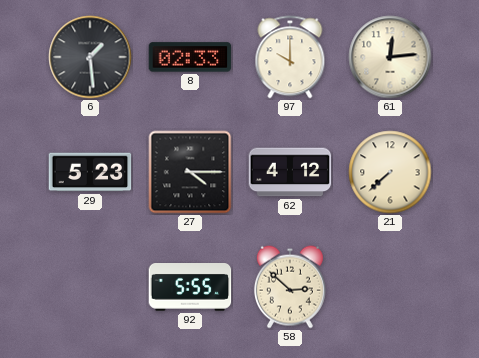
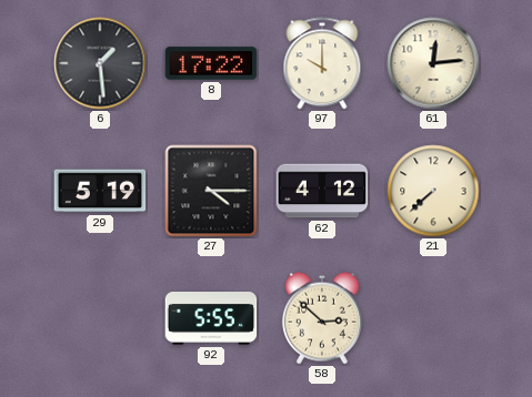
8: 02:33 -> 17:22 (211, 63)
29: 5:23 -> 5:19 (100, 191)
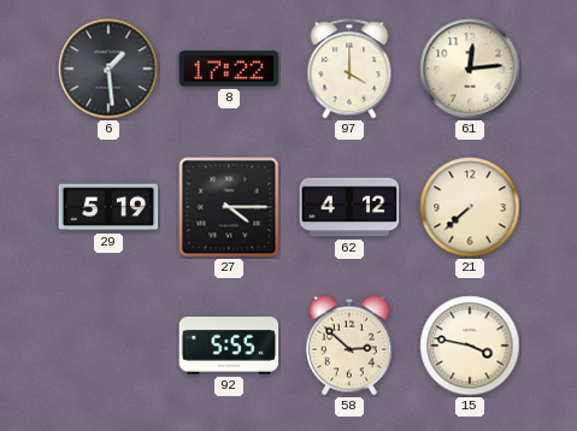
97: 10:00 -> 4:00 (349, 69)
15: none -> 3:47 (470, 346)
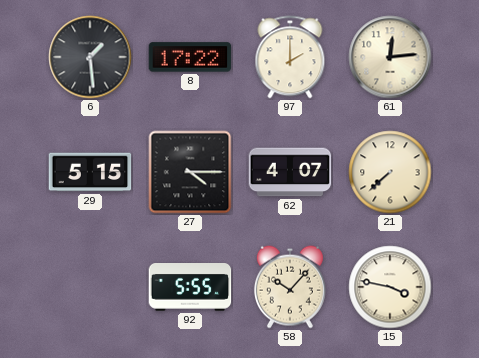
97: 4:00 -> 2:00 (290, 57)
29: 5:19 -> 5:15 (90, 172)
62: 4:12 -> 4:07 (290, 172)
58: 2:52 -> 10:07 (290, 287)
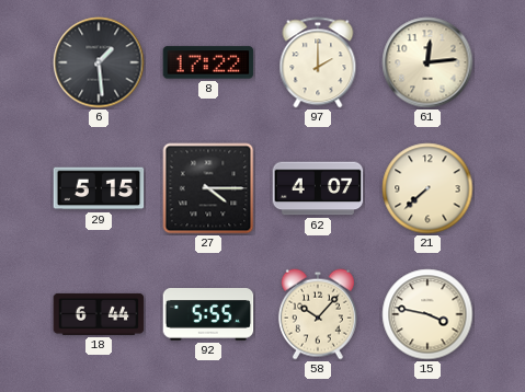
18: none -> 6:44 (99, 314)
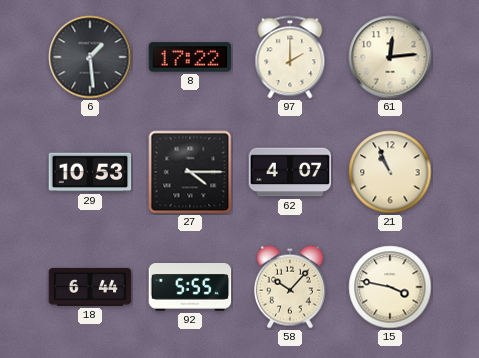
29: 5:15 -> 10:53 (90, 172)
21: 7:38 -> 10:56 (390, 172)
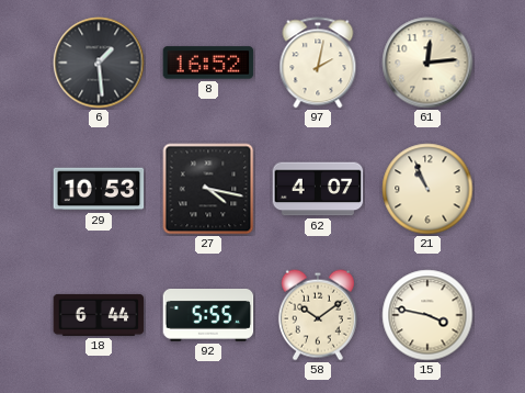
8: 17:22 -> 16:52 (208, 63)
97: 2:00 -> 2:02 (318, 63)
27: 4:15 -> 4:17 (208, 189)
58: 10:07 -> 10:09 (318, 315)
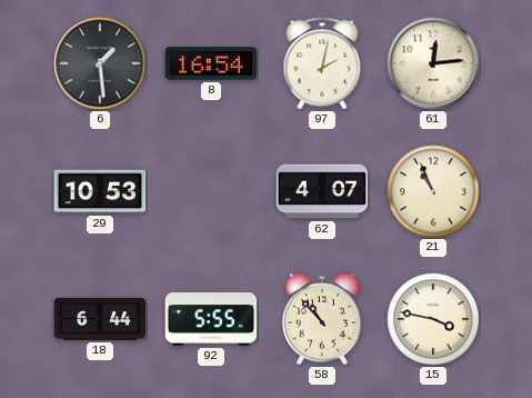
8: 16:52 -> 16:54 (211, 63)
27: 4:17 -> none (208, 189)
58: 10:09 -> 10:53 (322, 319)
